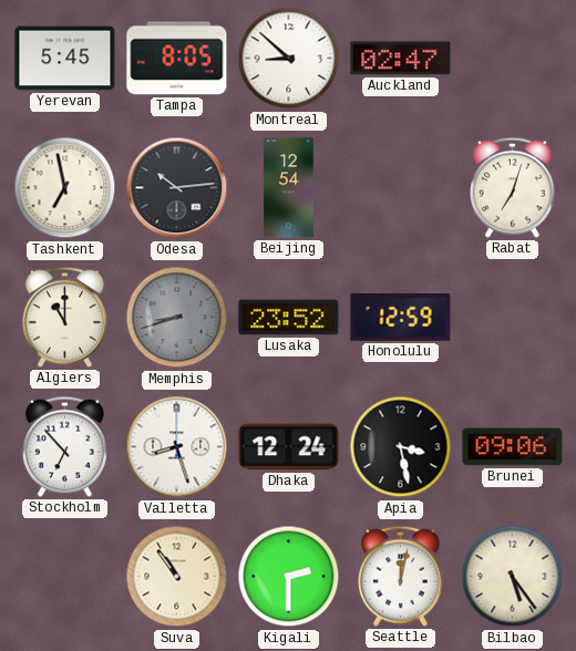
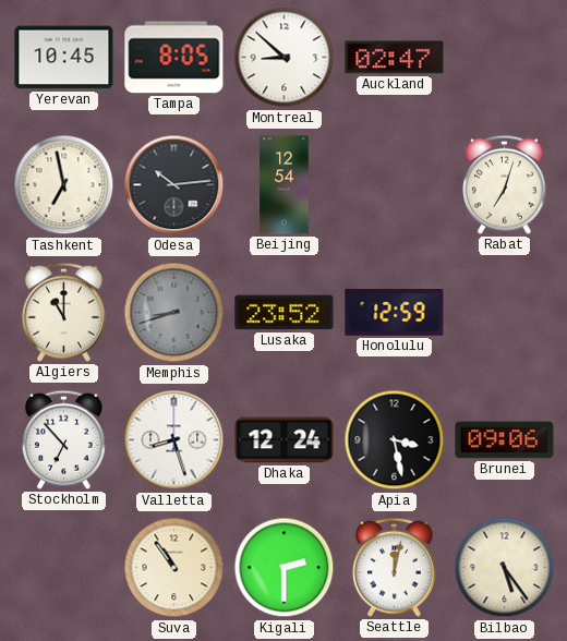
Yerevan: 5:45 -> 10:45 (64, 58)
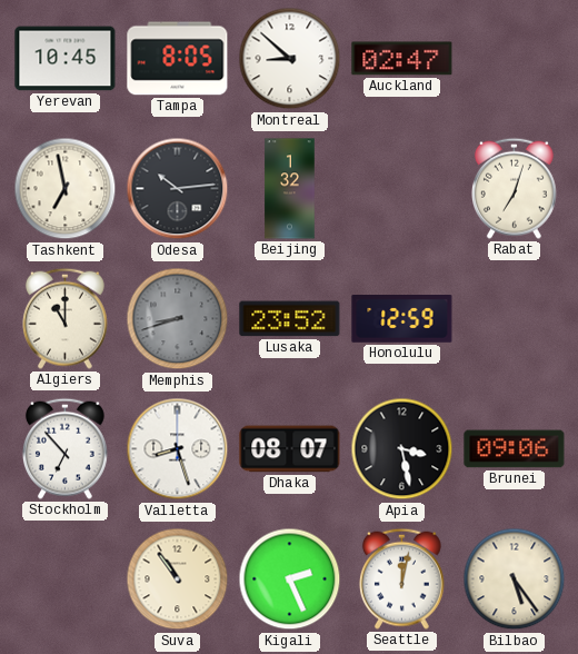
Beijing: 12:54 -> 1:32 (290, 189)
Dhaka: 12:24 -> 08:07 (290, 449)
Kigali: 2:30 -> 2:26 (290, 579)
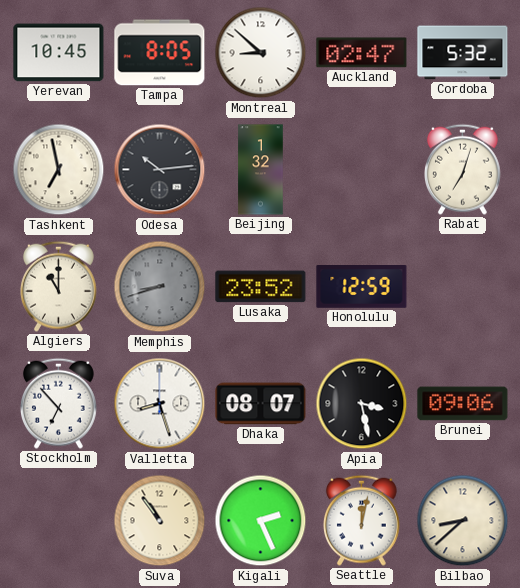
Cordoba: none -> 5:32 (463, 53)
Bilbao: 5:24 -> 8:38 (463, 521)
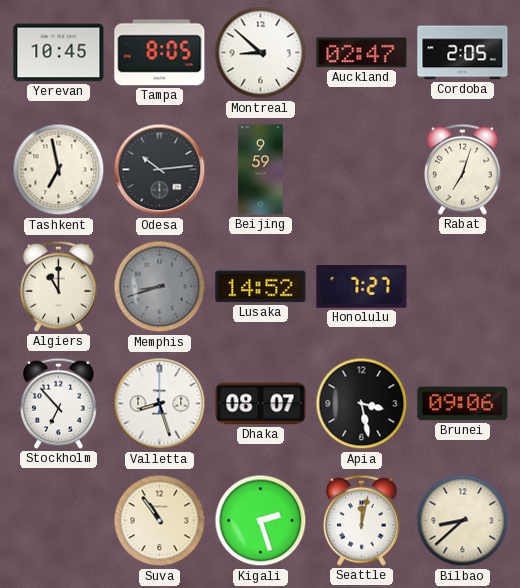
Cordoba: 5:32 -> 2:05 (463, 53)
Beijing: 1:32 -> 9:59 (261, 170)
Lusaka: 23:52 -> 14:52 (261, 287)
Honolulu: 12:59 -> 7:27 (362, 287)
Kigali: 2:26 -> 2:27 (261, 521)
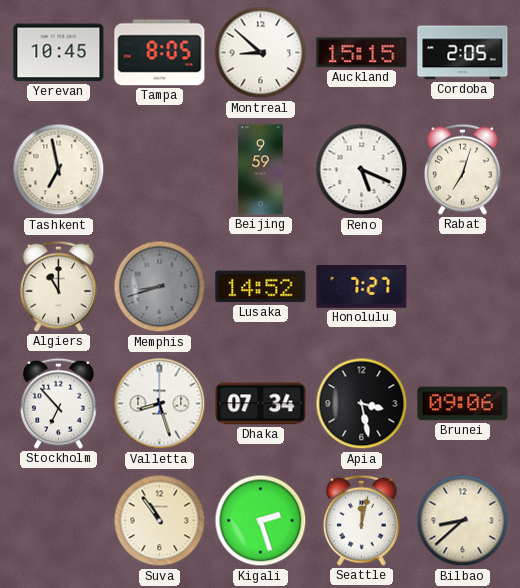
Auckland: 02:47 -> 15:15 (362, 53)
Odesa: 10:14 -> none (160, 170)
Reno: none -> 5:19 (362, 170)
Dhaka: 08:07 -> 07:34 (261, 404)
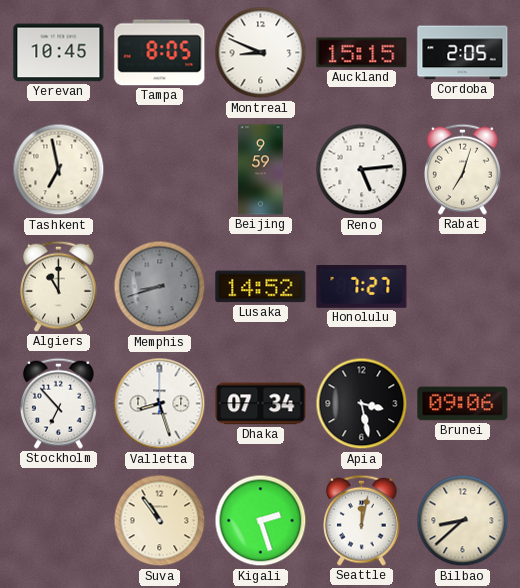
Montreal: 8:52 -> 8:49 (261, 53)
Reno: 5:19 -> 5:14 (362, 170)
